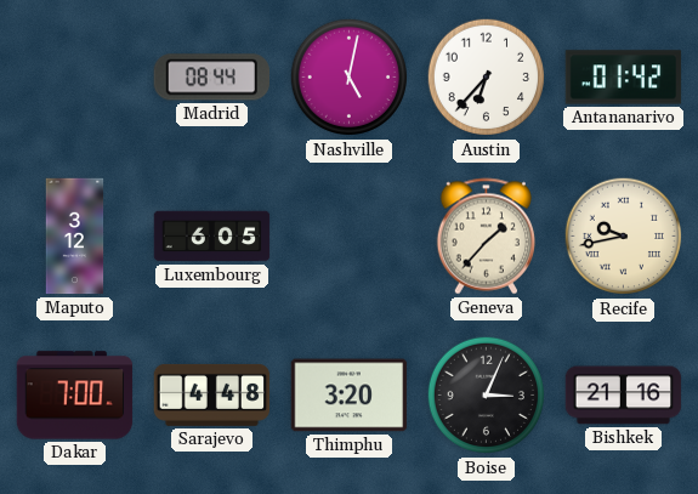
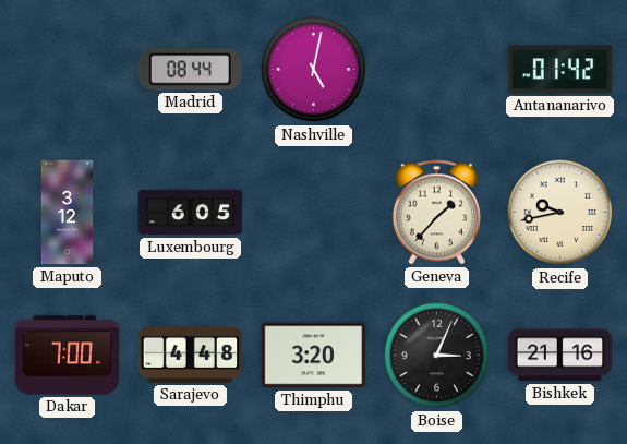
Austin: 6:37 -> none (487, 78)
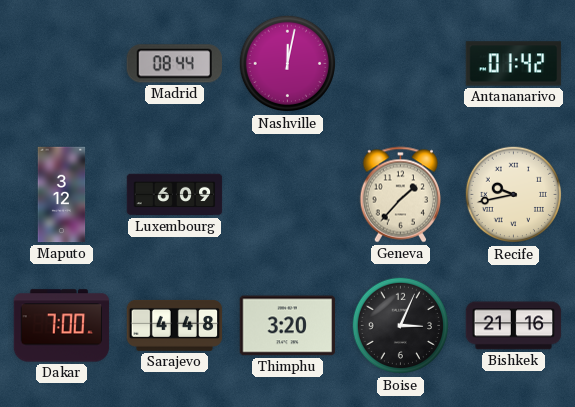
Nashville: 5:02 -> 12:02 (288, 64)
Luxembourg: 6:05 -> 6:09 (175, 195)
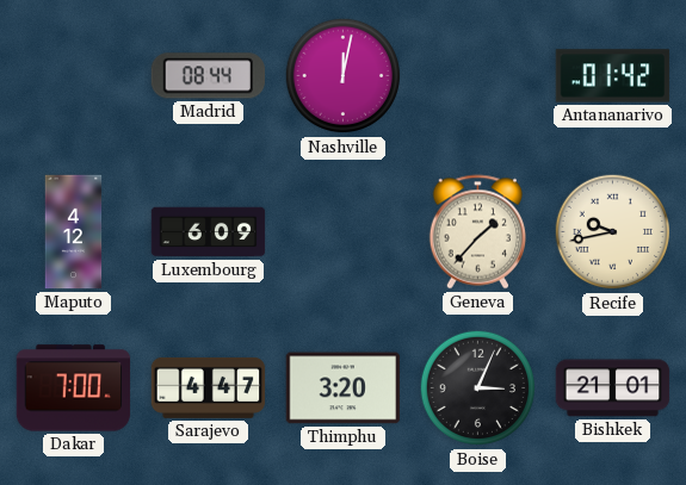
Maputo: 3:12 -> 4:12 (74, 232)
Sarajevo: 4:48 -> 4:47 (209, 387)
Bishkek: 21:16 -> 21:01 (613, 388)
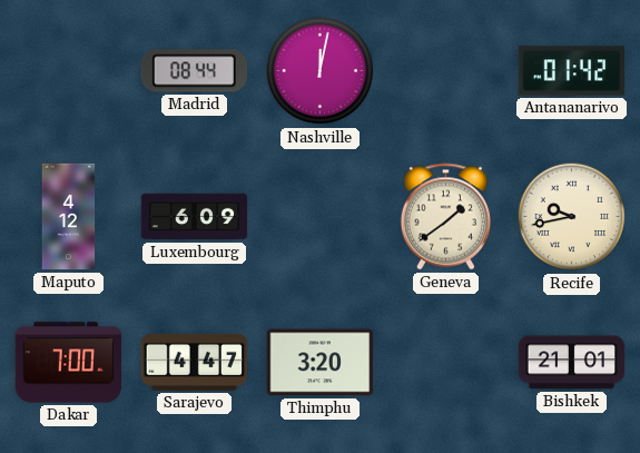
Geneva: 1:37 -> 1:39 (445, 217)
Boise: 3:04 -> none (478, 388)
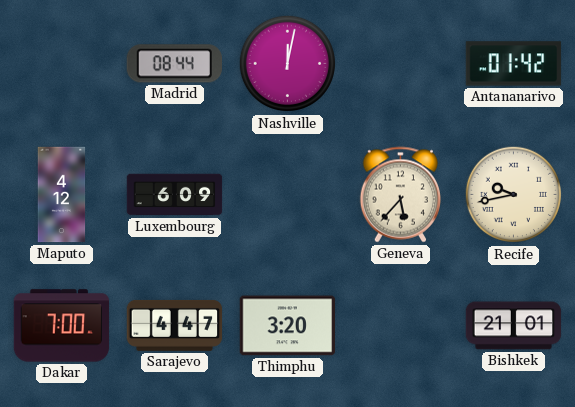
Geneva: 1:39 -> 5:37 (400, 195)
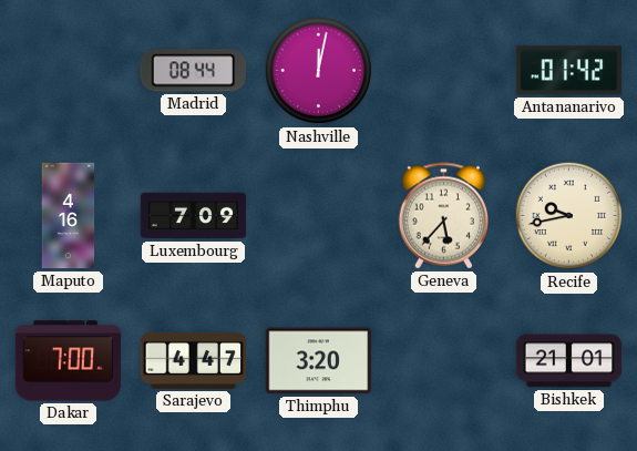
Maputo: 4:12 -> 4:16 (69, 216)
Luxembourg: 6:09 -> 7:09 (194, 216)
